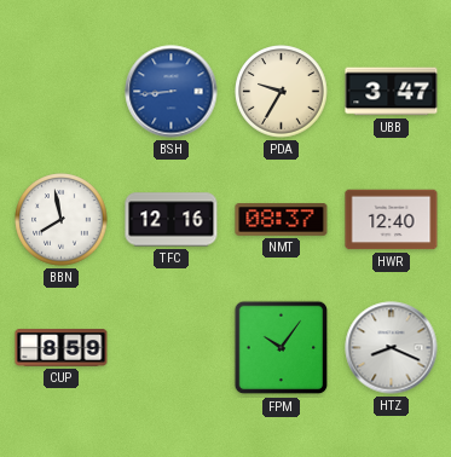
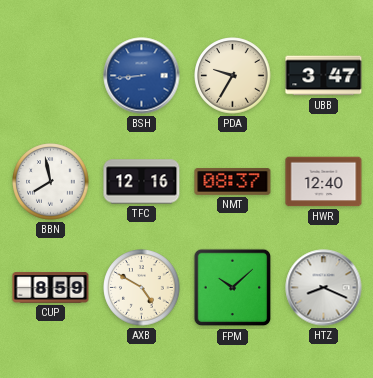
AXB: none -> 4:50 (142, 288)
FPM: 10:06 -> 10:08 (233, 288)
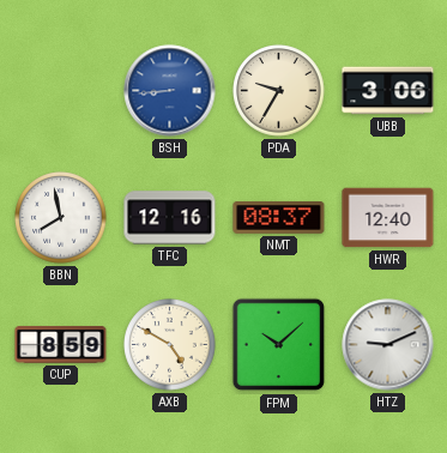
UBB: 3:47 -> 3:06 (388, 91)
HTZ: 8:19 -> 9:11 (388, 345)
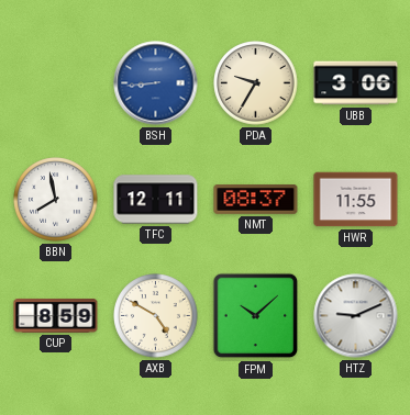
TFC: 12:16 -> 12:11 (156, 200)
HWR: 12:40 -> 11:55 (356, 200)
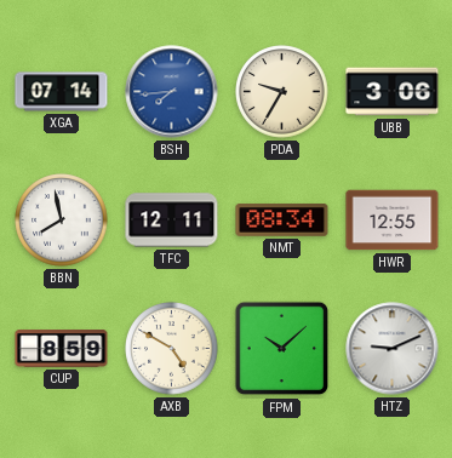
XGA: none -> 07:14 (62, 92)
BSH: 8:44 -> 7:44 (172, 92)
NMT: 08:37 -> 08:34 (282, 221)
HWR: 11:55 -> 12:55 (393, 221)
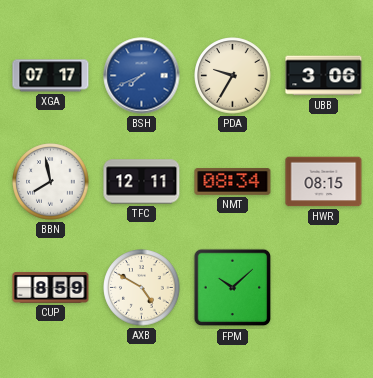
XGA: 07:14 -> 07:17 (51, 76)
BSH: 7:44 -> 7:41 (142, 76)
HWR: 12:55 -> 08:15 (324, 182)
HTZ: 9:11 -> none (393, 349)
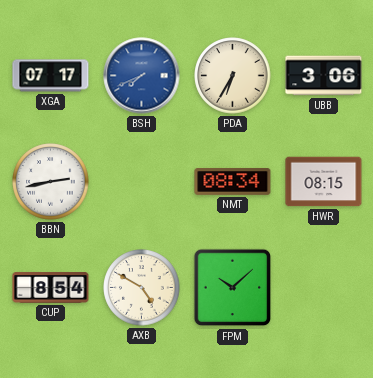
PDA: 9:35 -> 6:35 (233, 76)
BBN: 7:58 -> 2:43 (51, 182)
TFC: 12:11 -> none (142, 182)
CUP: 8:59 -> 8:54 (51, 288)
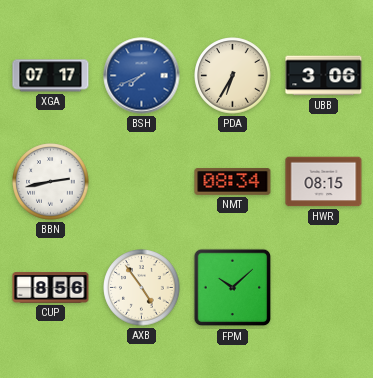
CUP: 8:54 -> 8:56 (51, 288)
AXB: 4:50 -> 4:54 (142, 288)
